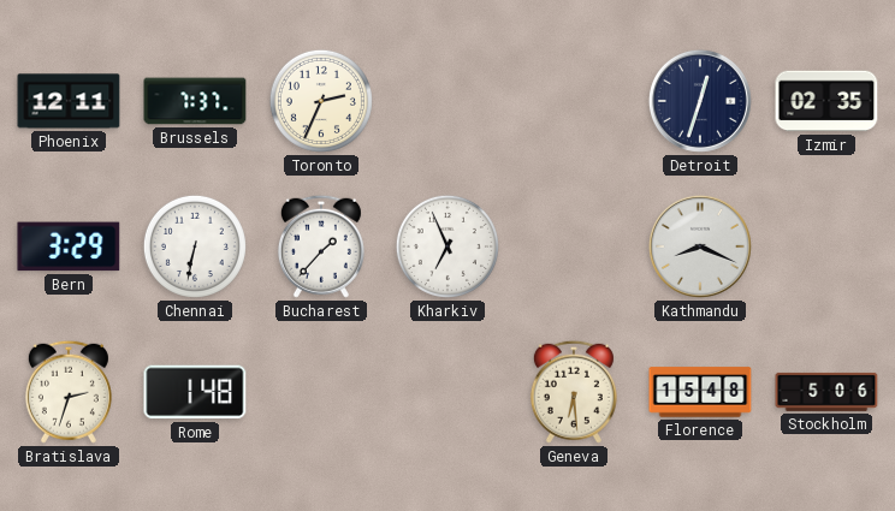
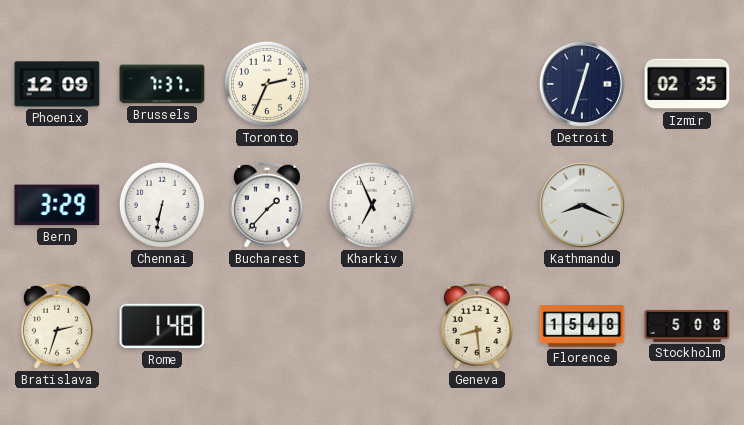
Phoenix: 12:11 -> 12:09 (57, 84)
Geneva: 6:29 -> 8:29 (477, 326)
Stockholm: 5:06 -> 5:08 (687, 326)
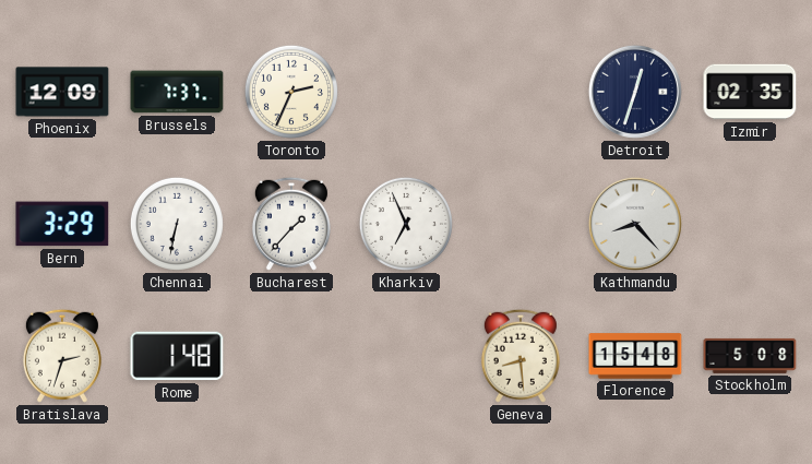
Kathmandu: 8:19 -> 8:23 (635, 224)
